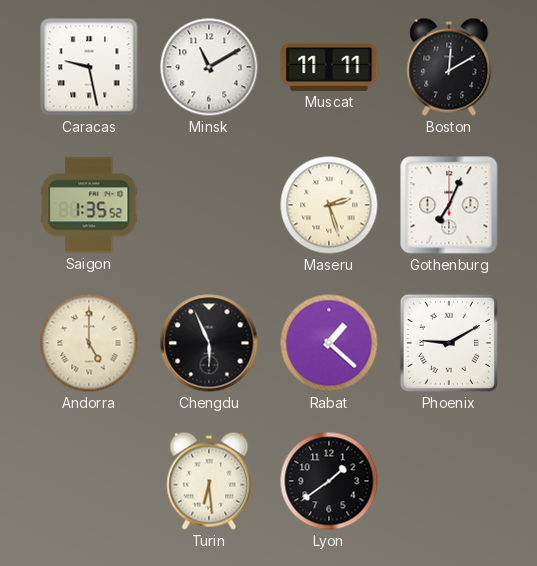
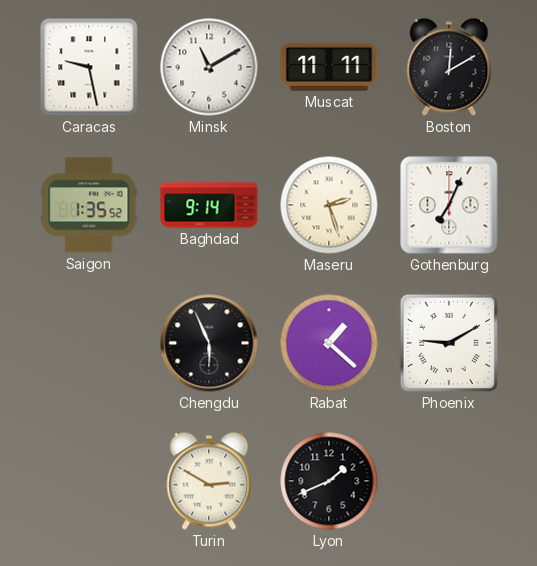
Baghdad: none -> 9:14 (209, 205)
Andorra: 5:00 -> none (89, 343)
Turin: 6:29 -> 2:50 (209, 481)
Lyon: 1:39 -> 1:41 (329, 481)
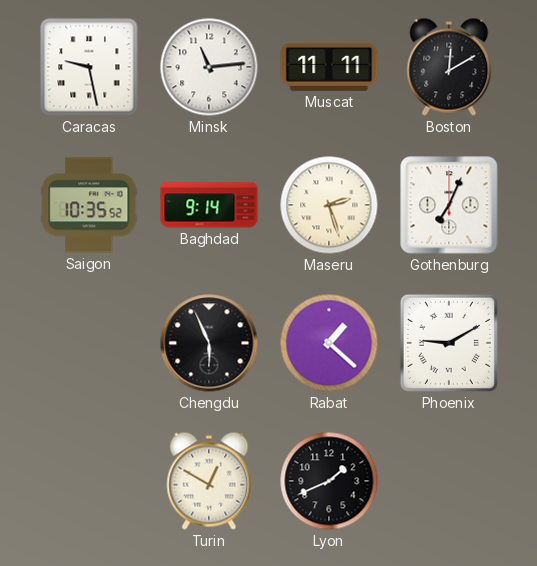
Minsk: 11:10 -> 11:14 (209, 67)
Saigon: 1:35 -> 10:35 (89, 205)
Turin: 2:50 -> 12:50 (209, 481)
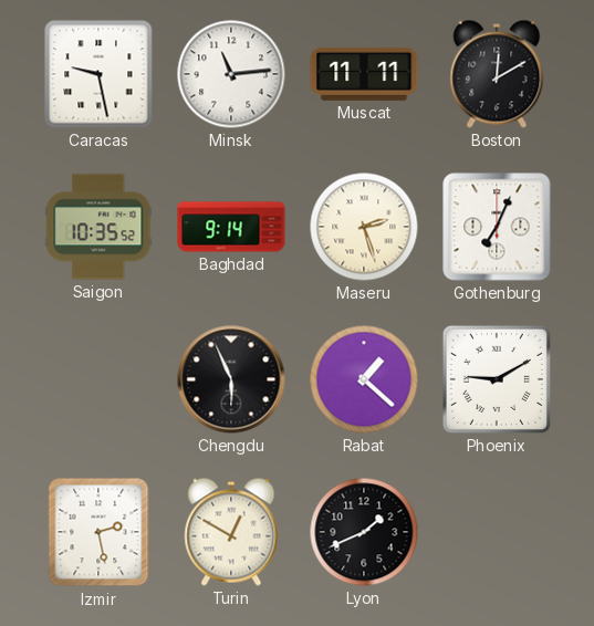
Izmir: none -> 2:28 (98, 532)
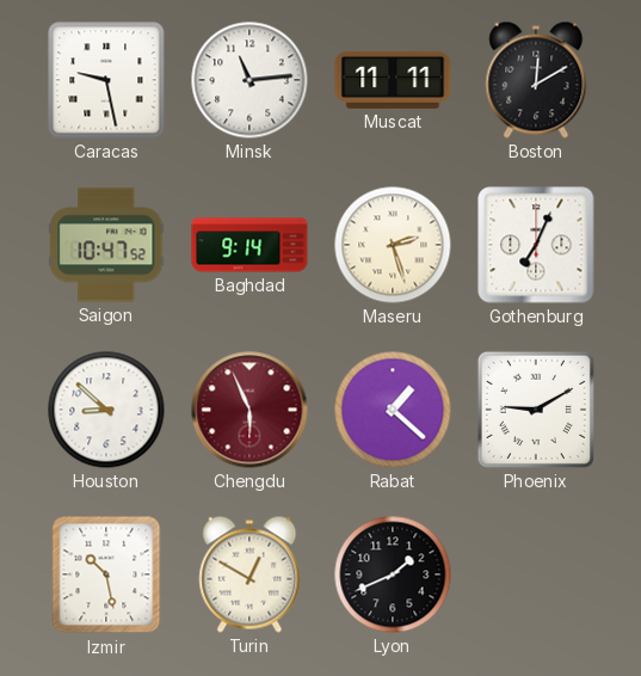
Saigon: 10:35 -> 10:47 (106, 245)
Houston: none -> 8:52 (106, 410)
Chengdu dial: black -> burgundy (249, 410)
Izmir: 2:28 -> 10:28 (106, 574)
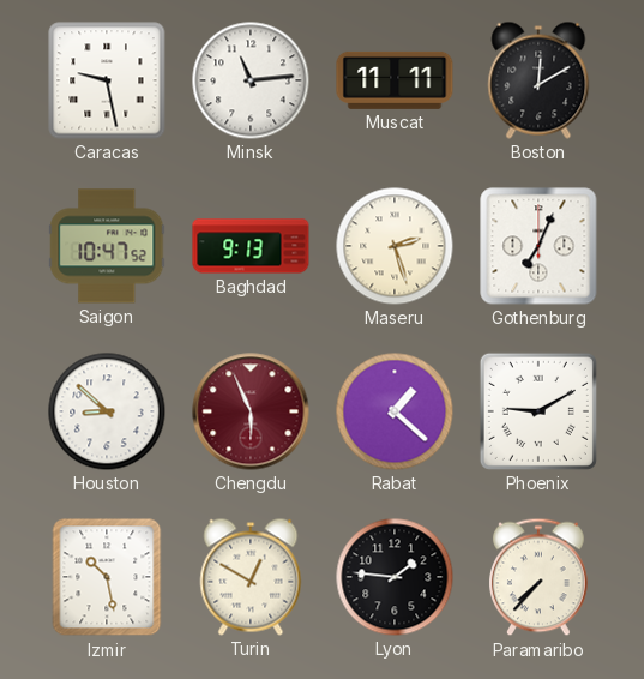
Baghdad: 9:14 -> 9:13 (251, 246)
Lyon: 1:41 -> 1:46 (395, 577)
Paramaribo: none -> 7:37 (540, 577)
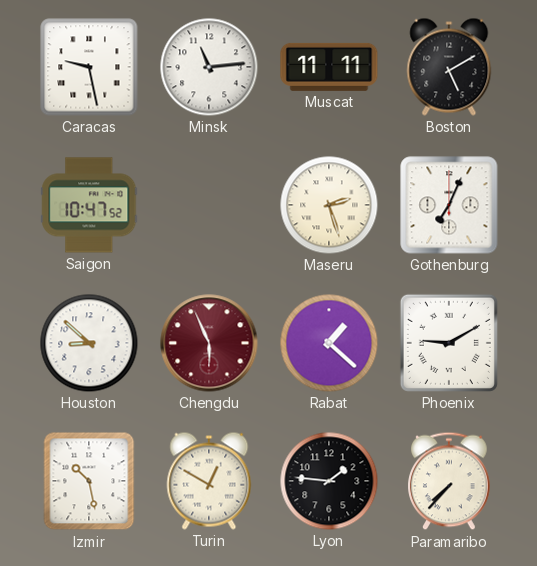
Boston: 12:10 -> 5:10 (449, 67)
Baghdad: 9:13 -> none (251, 246)
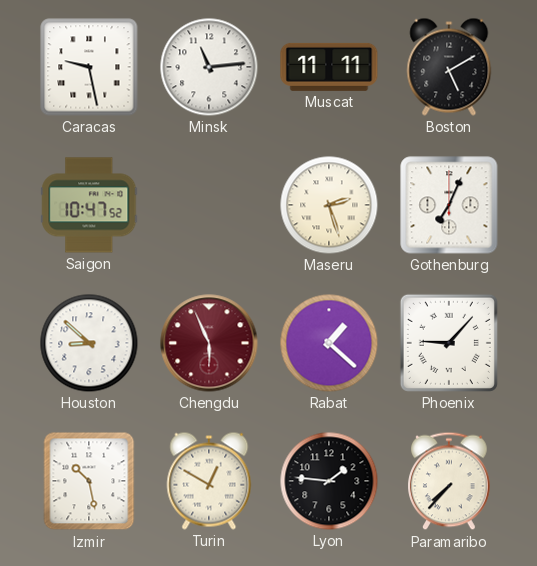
Phoenix: 9:10 -> 9:07 (449, 343)
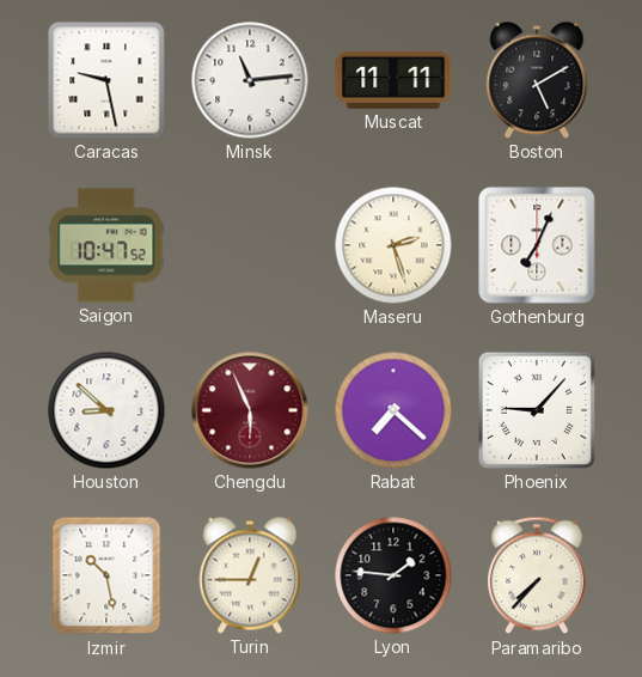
Rabat: 1:22 -> 7:22 (393, 410)
Turin: 12:50 -> 12:45 (250, 575)
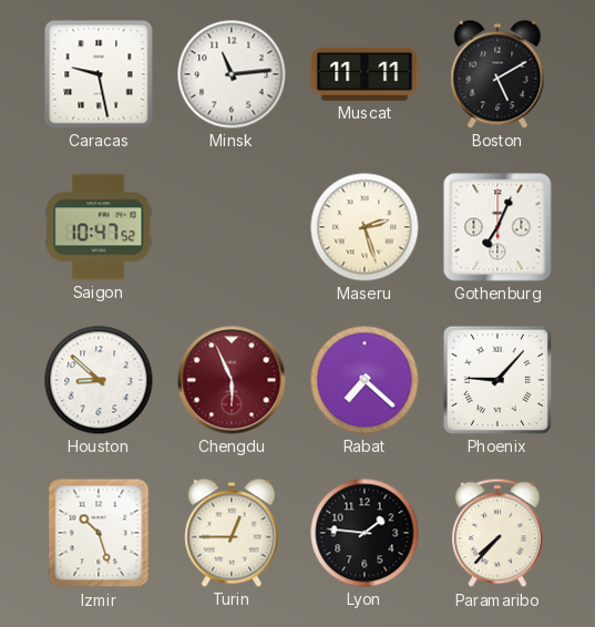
Izmir: 10:28 -> 10:27 (99, 533)
